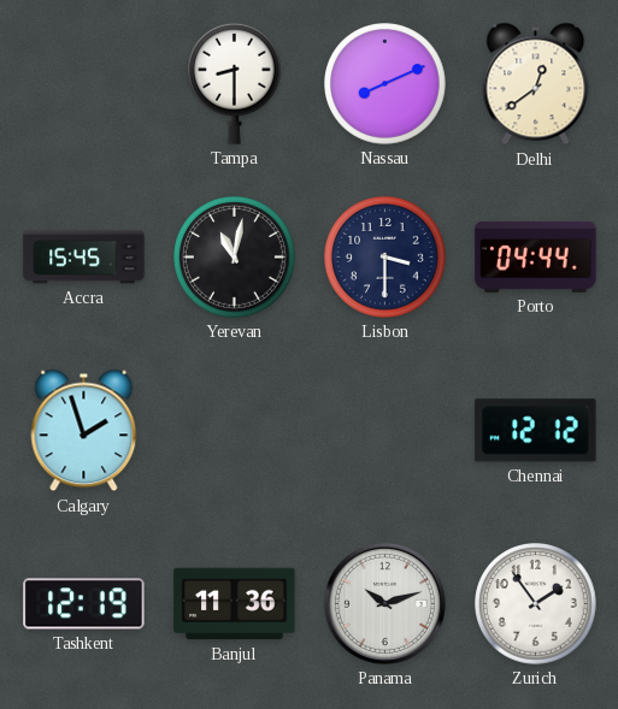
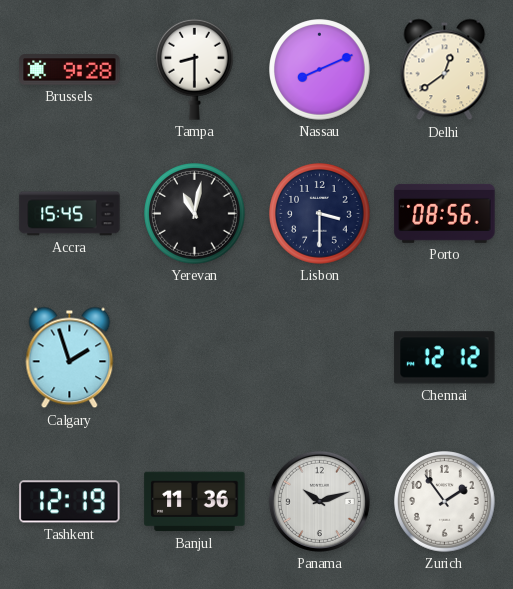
Brussels: none -> 9:28 (70, 70)
Porto: 04:44 -> 08:56 (445, 213)
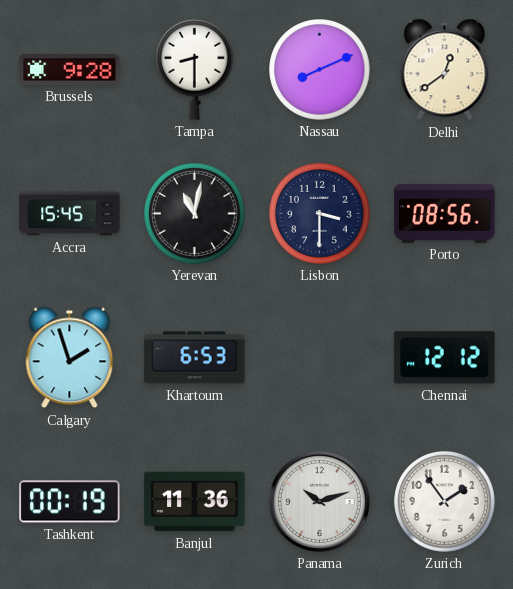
Khartoum: none -> 6:53 (195, 358)
Tashkent: 12:19 -> 00:19 (70, 502)
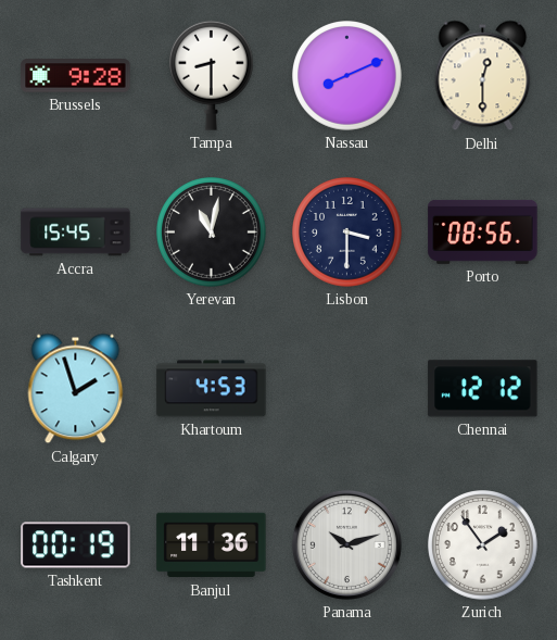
Delhi: 12:39 -> 12:30 (483, 76)
Khartoum: 6:53 -> 4:53 (212, 389)
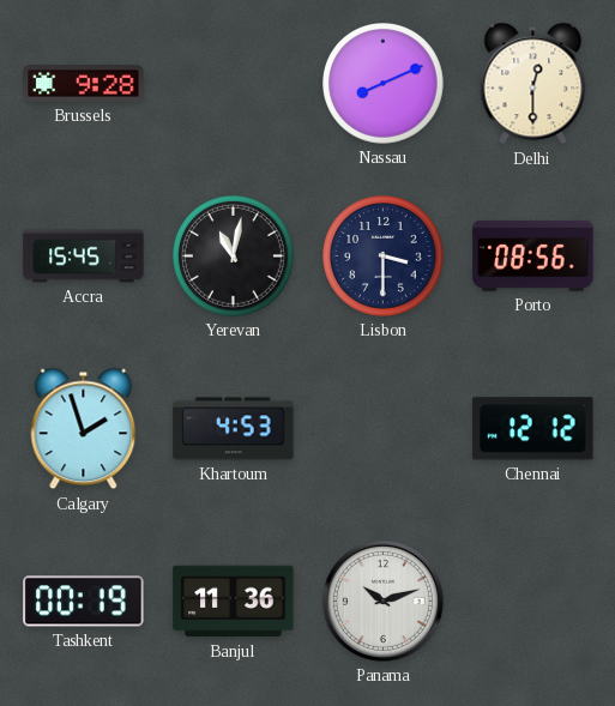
Tampa: 8:30 -> none (212, 75)
Zurich: 1:54 -> none (483, 545)
